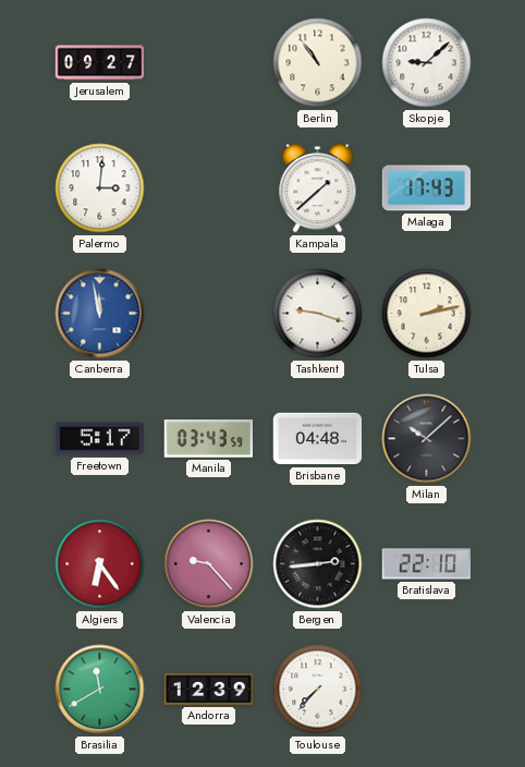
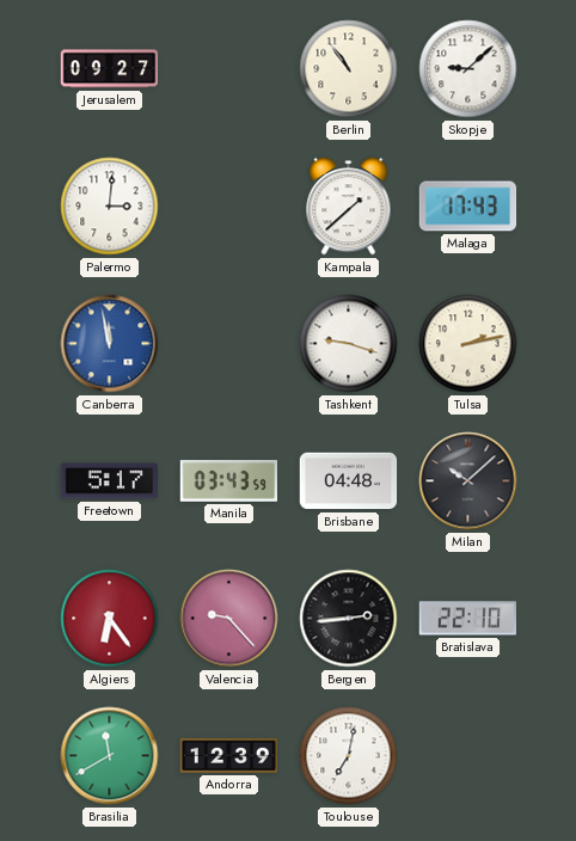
Toulouse: 7:37 -> 7:02 (349, 756)
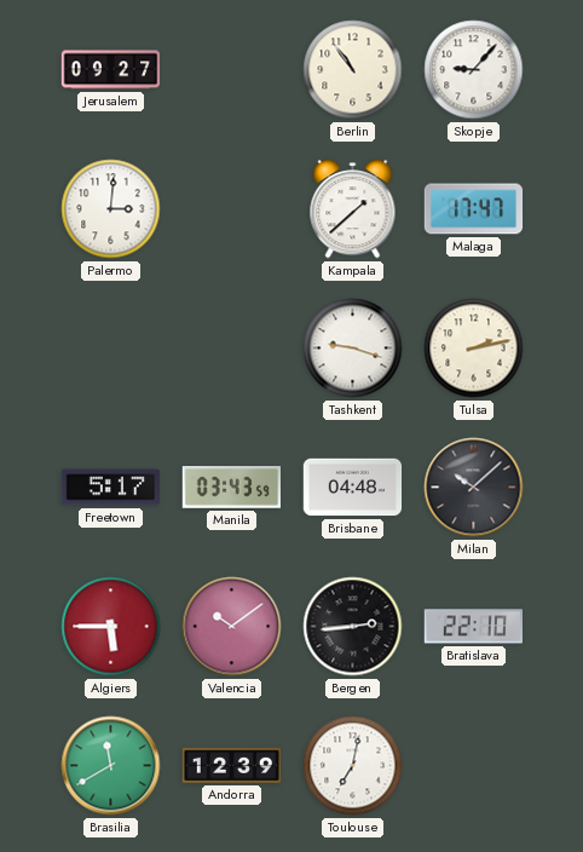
Skopje: 9:08 -> 9:07 (474, 70)
Malaga: 17:43 -> 17:47 (474, 209)
Canberra: 11:58 -> none (110, 344)
Algiers: 6:24 -> 5:45 (111, 627)
Valencia: 9:23 -> 10:09 (232, 627)
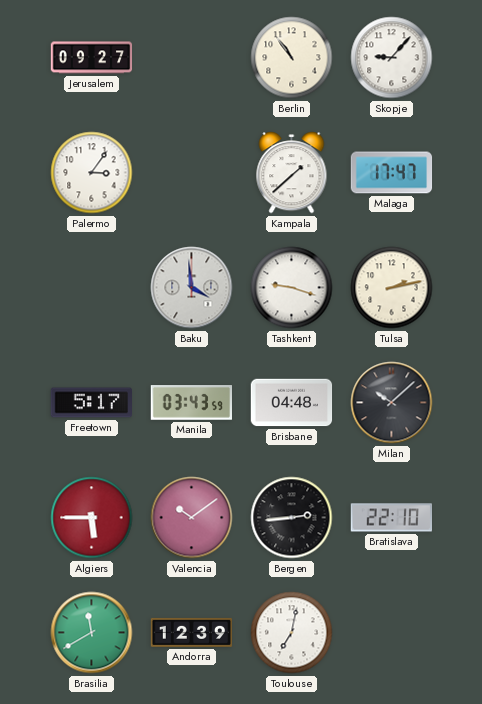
Palermo: 3:01 -> 3:06 (92, 173)
Baku: none -> 3:59 (192, 288)
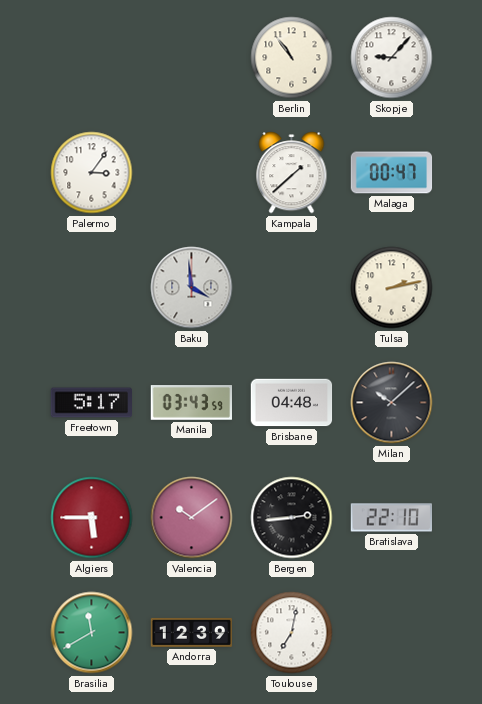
Jerusalem: 09:27 -> none (92, 58)
Malaga: 17:47 -> 00:47 (392, 173)
Tashkent: 9:18 -> none (292, 288)
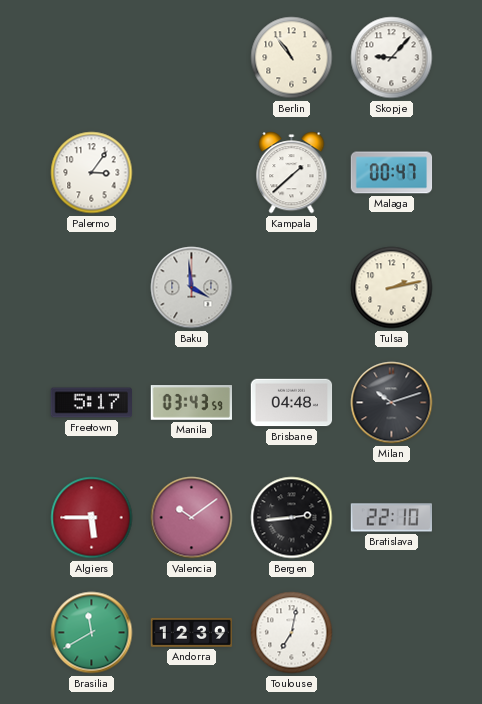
Milan: 10:08 -> 10:12 (392, 403)
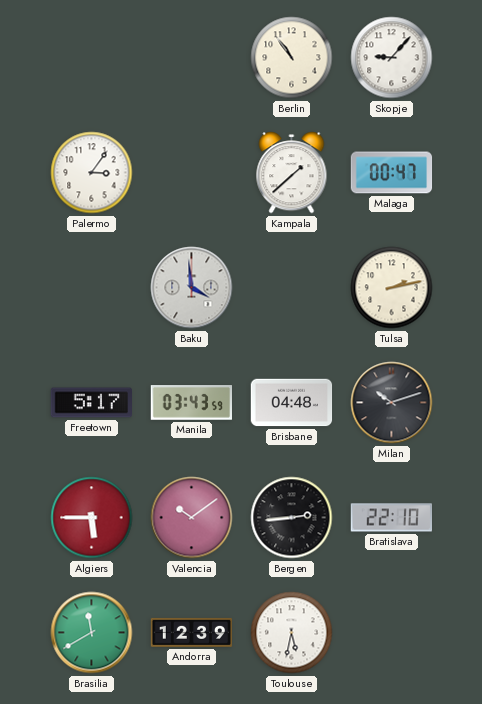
Toulouse: 7:02 -> 5:32 (292, 633)
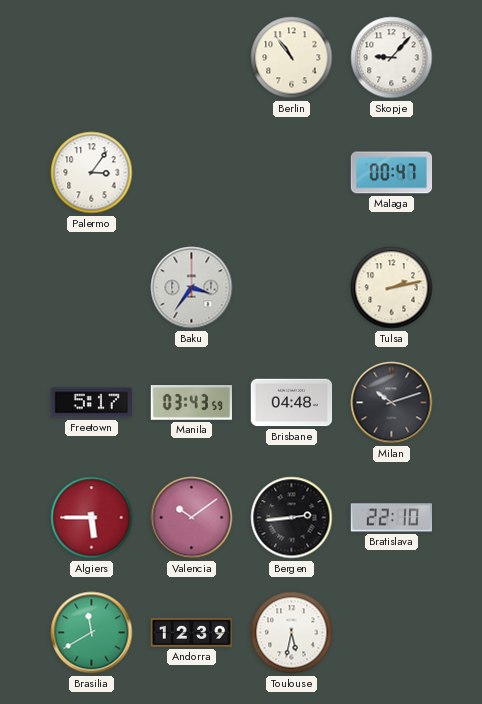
Kampala: 1:38 -> none (292, 173)
Baku: 3:59 -> 3:36 (192, 288)
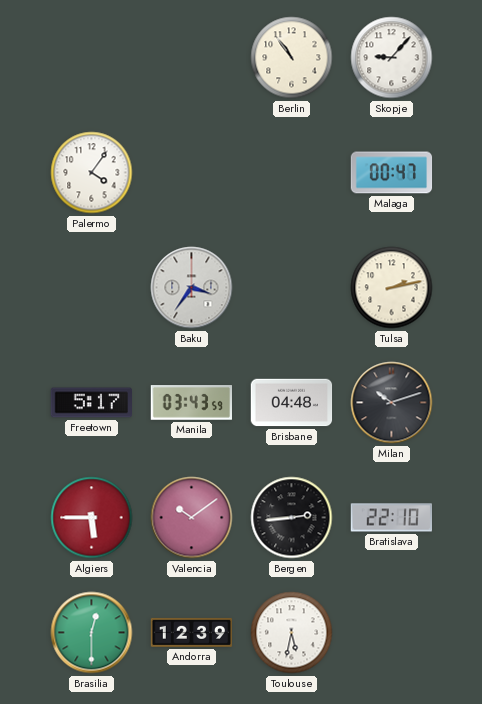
Palermo: 3:06 -> 4:06 (92, 173)
Brasilia: 11:40 -> 12:30 (92, 633)
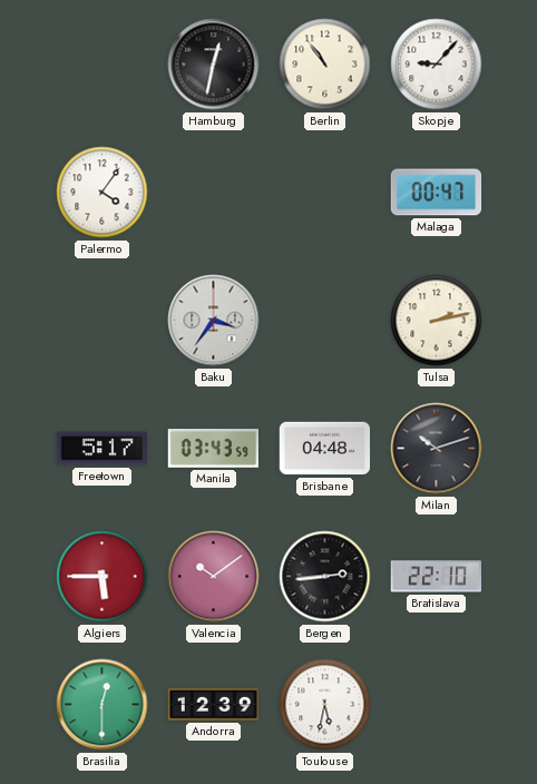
Hamburg: none -> 12:32 (214, 65)
